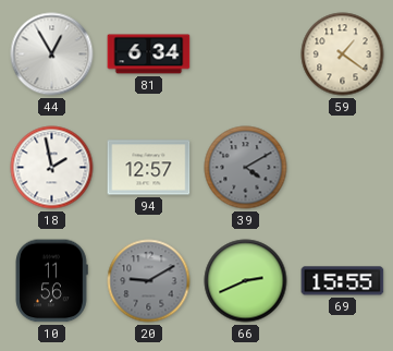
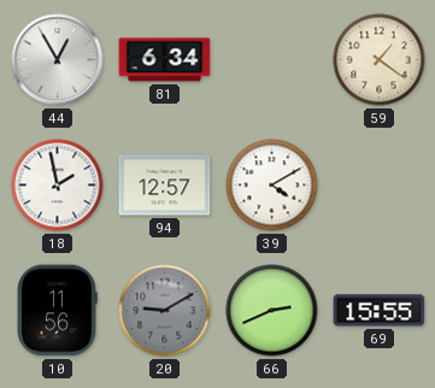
39 dial: grey -> white (272, 186)
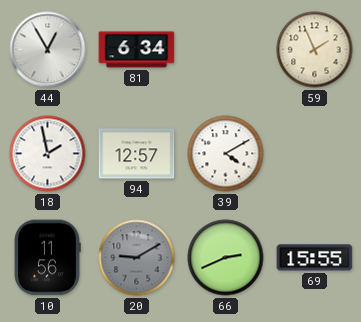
59: 1:21 -> 1:56 (315, 50)
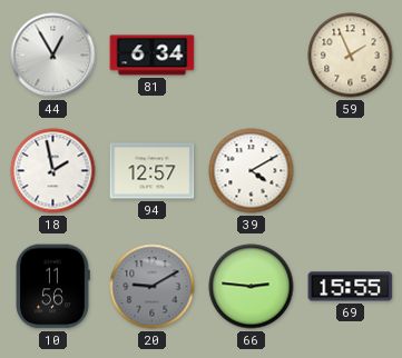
66: 2:41 -> 2:46 (252, 287)
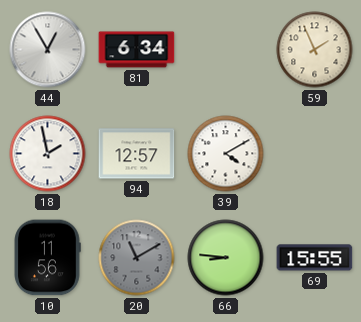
20: 9:10 -> 11:10 (137, 258)
66: 2:46 -> 8:46 (226, 258)
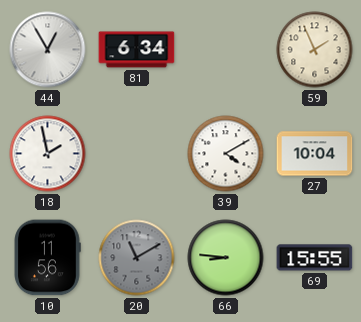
94: 12:57 -> none (137, 154)
27: none -> 10:04 (315, 154)
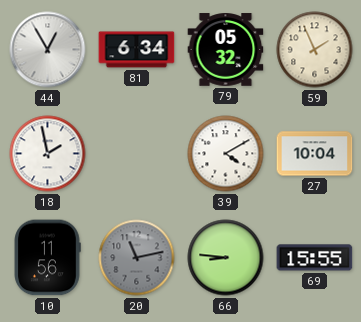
79: none -> 05:32 (226, 50)
20: 11:10 -> 11:13 (137, 258)
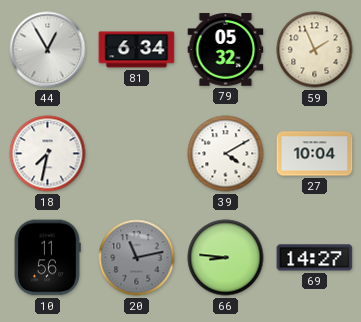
18: 1:58 -> 7:32 (48, 154)
69: 15:55 -> 14:27 (315, 258)
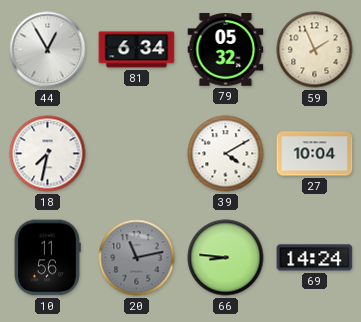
69: 14:27 -> 14:24 (315, 258)
